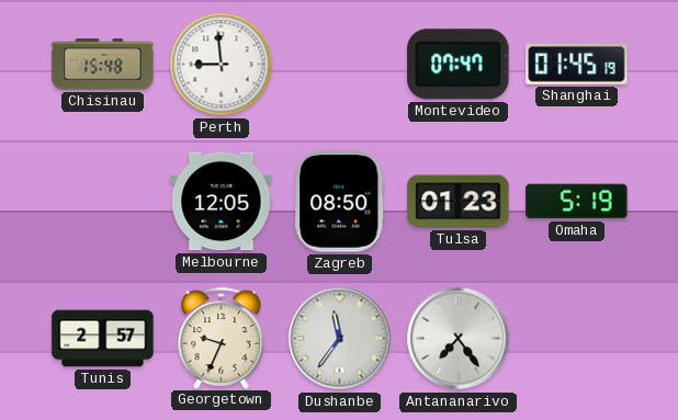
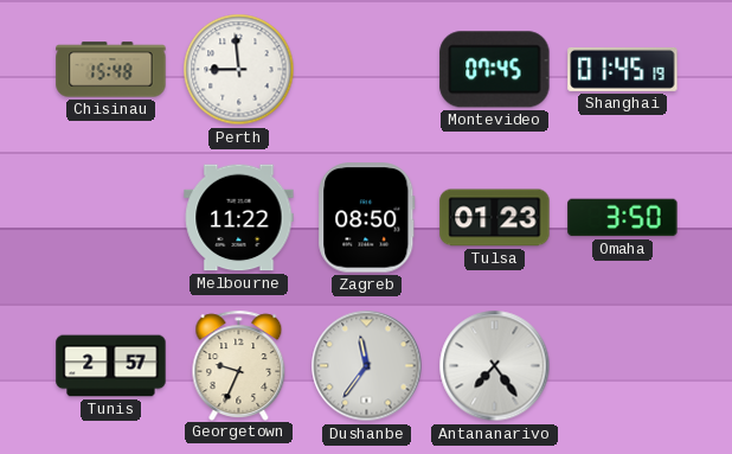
Montevideo: 07:47 -> 07:45 (495, 70)
Melbourne: 12:05 -> 11:22 (239, 218)
Omaha: 5:19 -> 3:50 (623, 218)
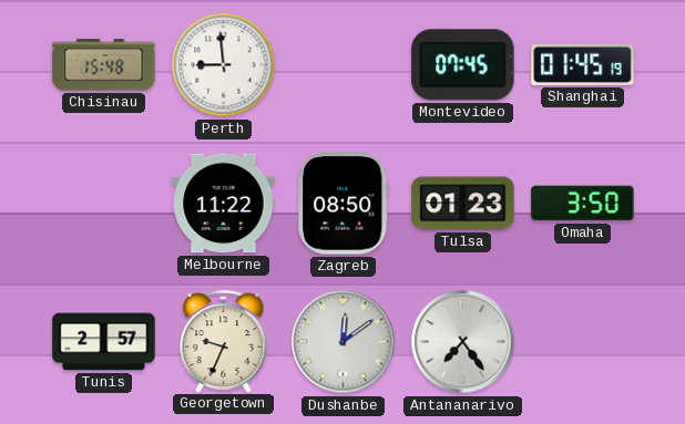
Dushanbe: 11:36 -> 12:09 (344, 342)
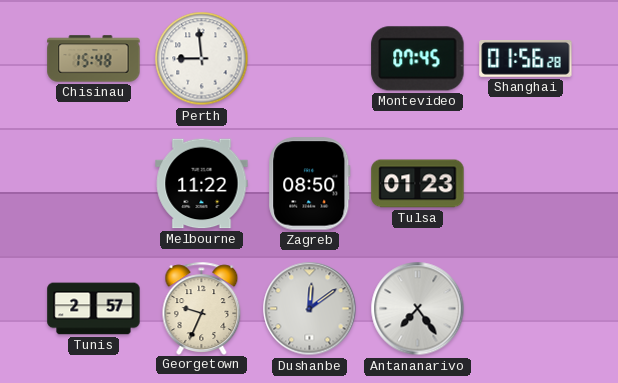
Shanghai: 01:45 -> 01:56 (526, 58)
Omaha: 3:50 -> none (583, 204)
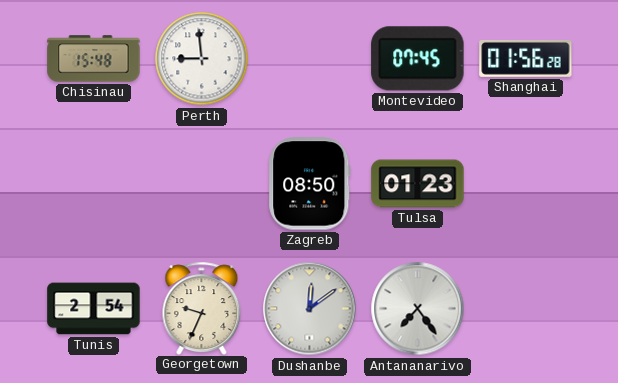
Melbourne: 11:22 -> none (202, 184)
Tunis: 2:57 -> 2:54 (94, 309)
